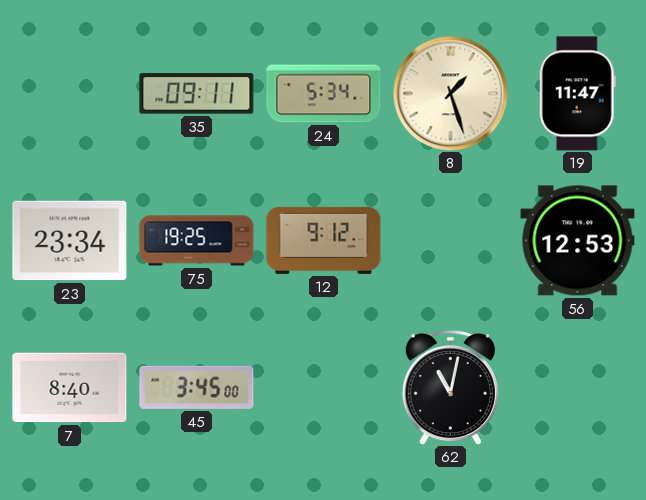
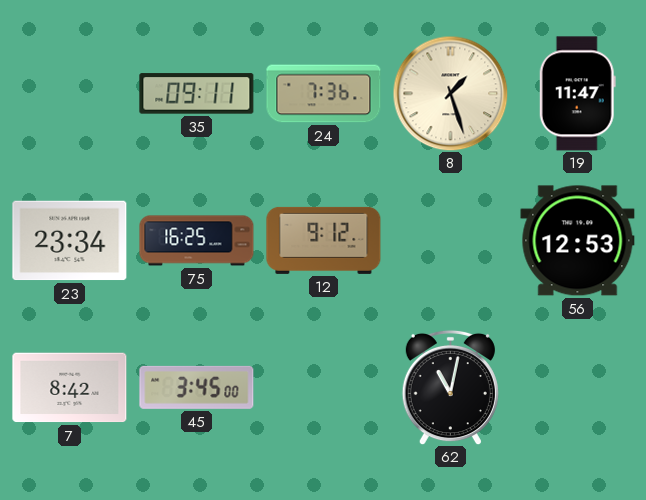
24: 5:34 -> 7:36 (324, 94)
75: 19:25 -> 16:25 (197, 241)
7: 8:40 -> 8:42 (70, 388)
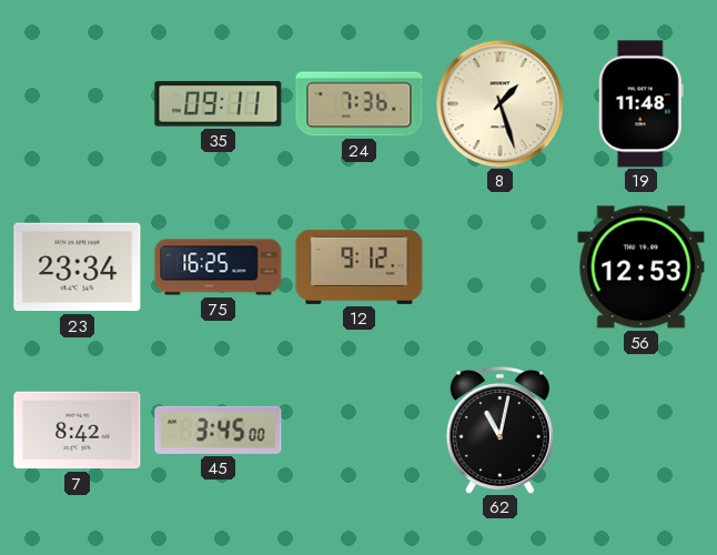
19: 11:47 -> 11:48 (640, 104)
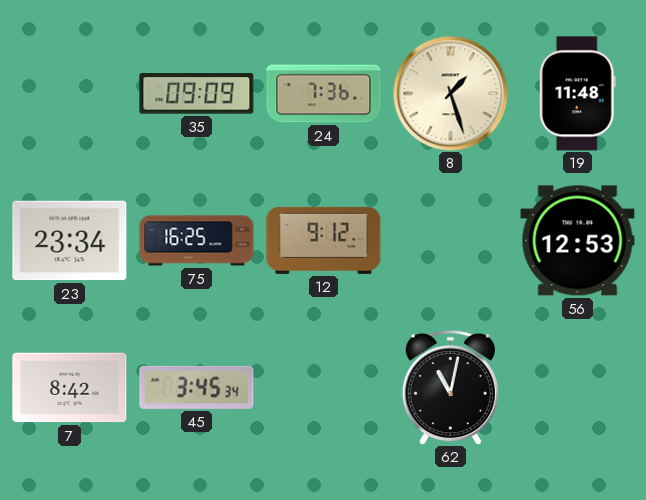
35: 09:11 -> 09:09 (197, 94)
45: 3:45:00 -> 3:45:34 (197, 387)
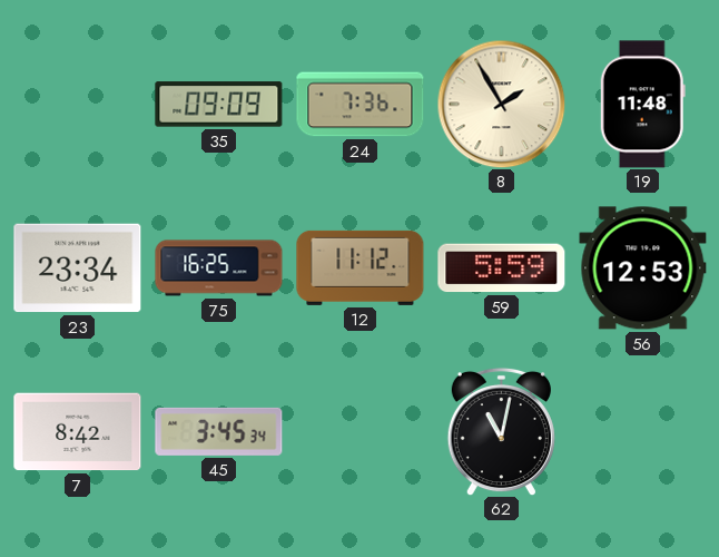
8: 1:27 -> 1:55 (501, 104)
12: 9:12 -> 11:12 (361, 267)
59: none -> 5:59 (502, 268)
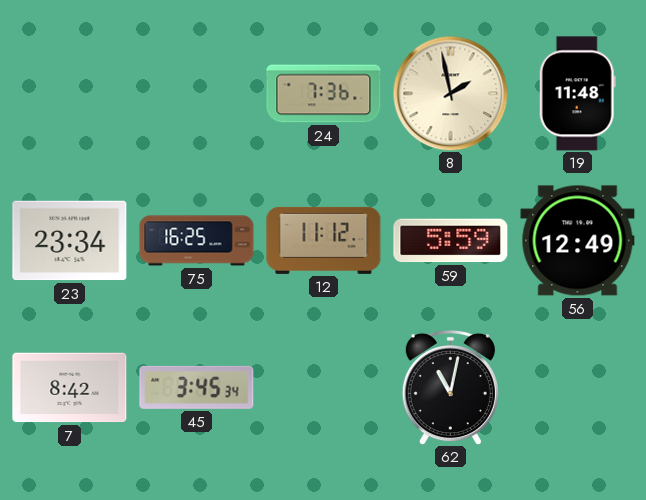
35: 09:09 -> none (219, 105)
8: 1:55 -> 1:58 (450, 93)
56: 12:53 -> 12:49 (578, 241)
